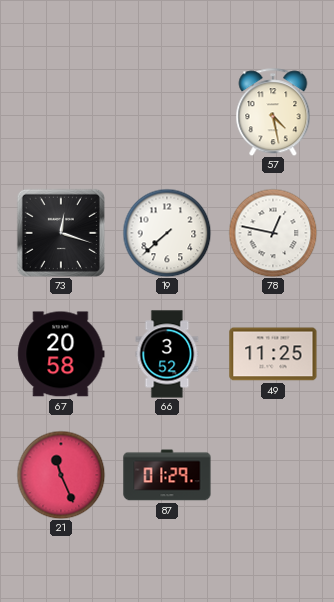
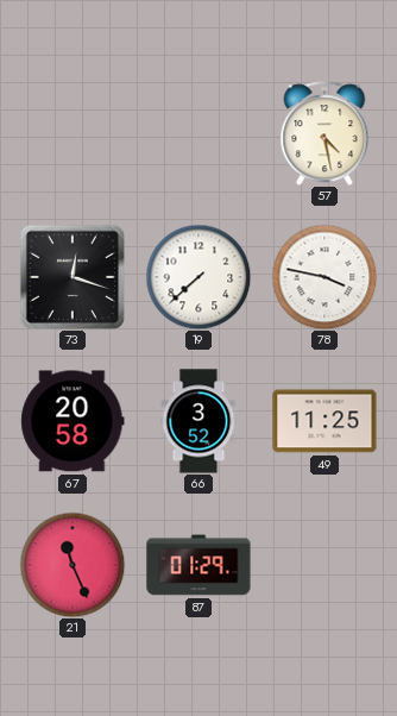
78: 12:47 -> 3:47 (324, 277)
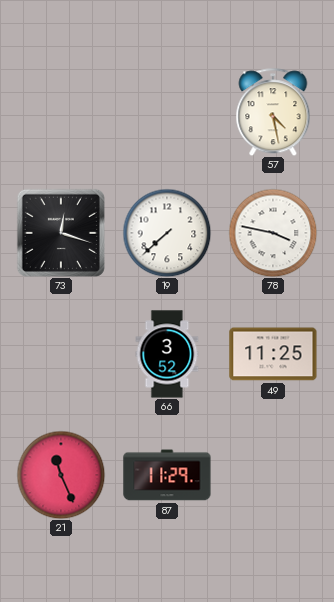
67: 20:58 -> none (73, 421)
87: 01:29 -> 11:29 (167, 475)
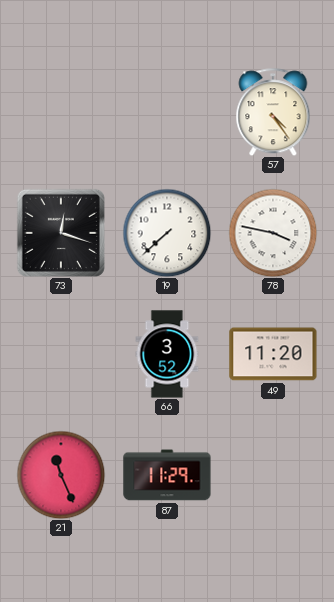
57: 4:28 -> 4:24 (273, 112)
49: 11:25 -> 11:20 (273, 354)
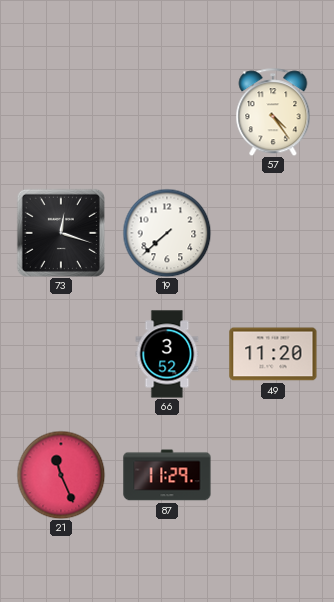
78: 3:47 -> none (273, 233)
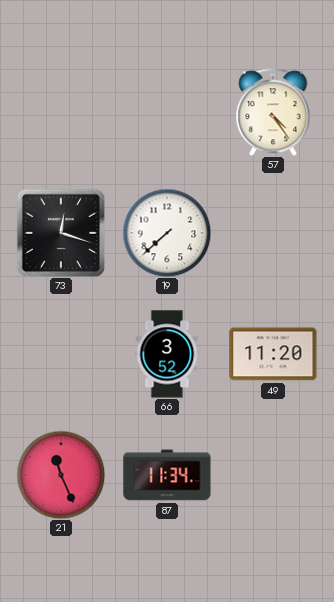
87: 11:29 -> 11:34 (167, 475)
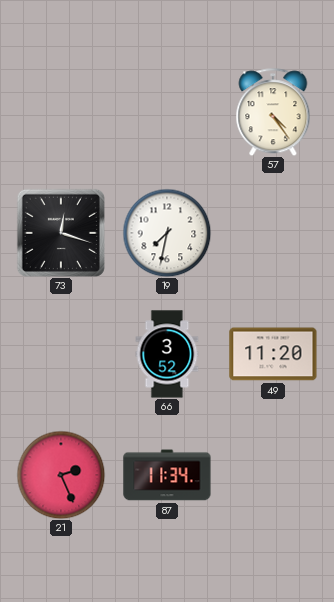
19: 7:38 -> 7:32 (167, 233)
21: 11:26 -> 2:26 (61, 475)
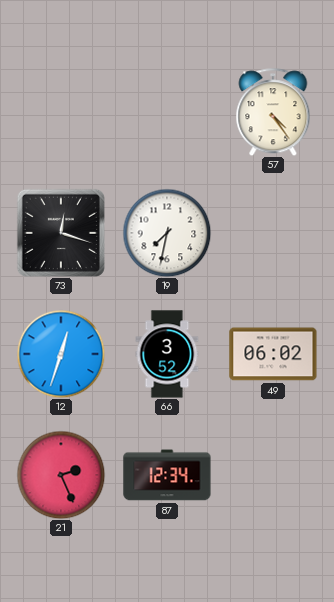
12: none -> 12:33 (61, 354)
49: 11:20 -> 06:02 (273, 354)
87: 11:34 -> 12:34 (167, 475)
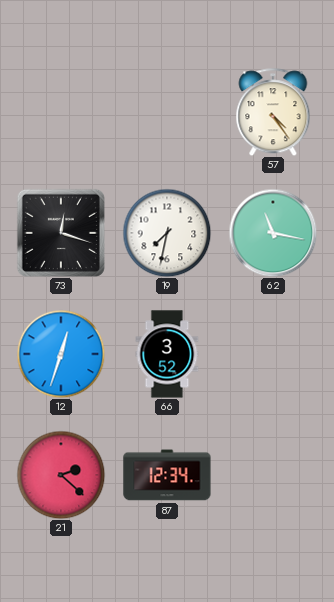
62: none -> 11:17 (273, 233)
49: 06:02 -> none (273, 354)
21: 2:26 -> 2:22 (61, 475)
